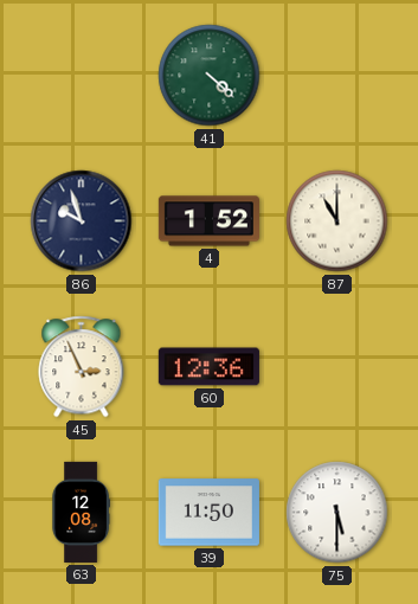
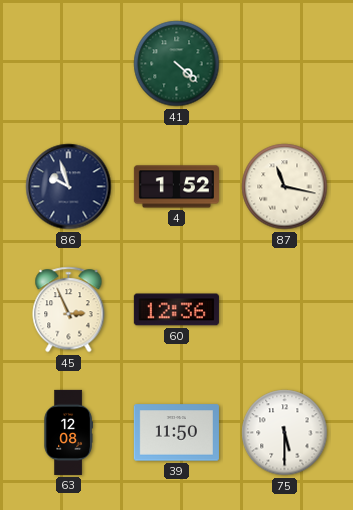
87: 11:00 -> 11:17 (285, 187)
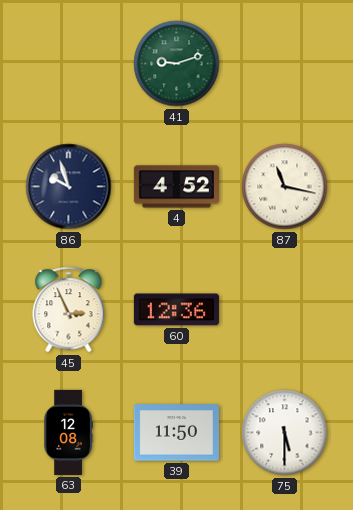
41: 4:22 -> 9:12 (177, 64)
4: 1:52 -> 4:52 (176, 187)
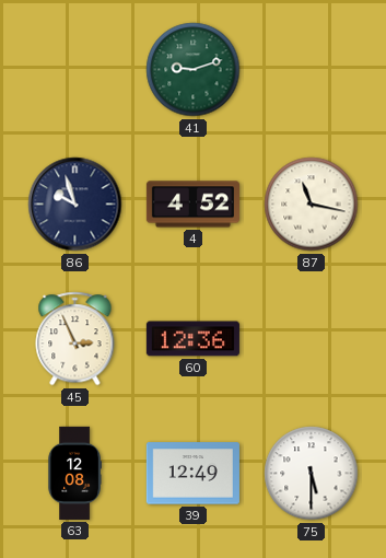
39: 11:50 -> 12:49 (192, 474)
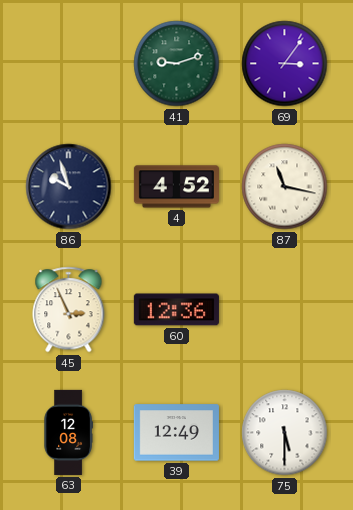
69: none -> 3:06 (285, 64)
